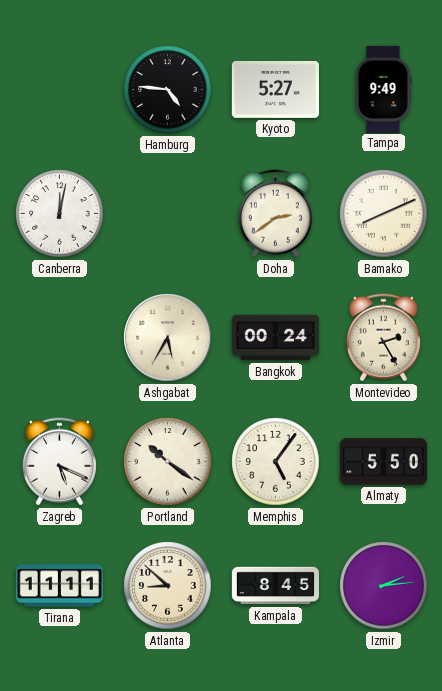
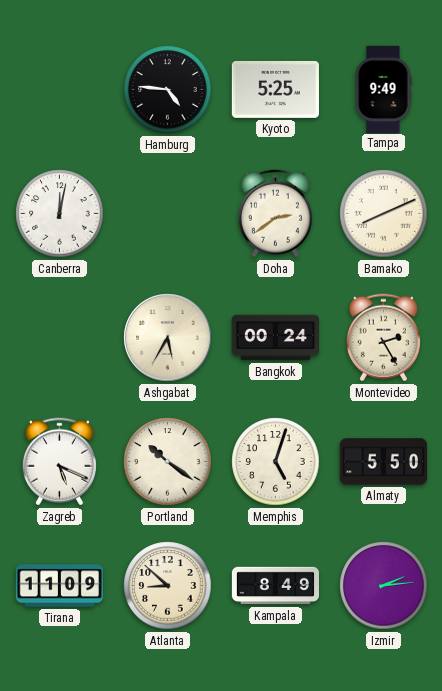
Kyoto: 5:27 -> 5:25 (275, 89)
Memphis: 5:06 -> 5:03 (276, 462)
Tirana: 11:11 -> 11:09 (59, 586)
Kampala: 8:45 -> 8:49 (275, 586)
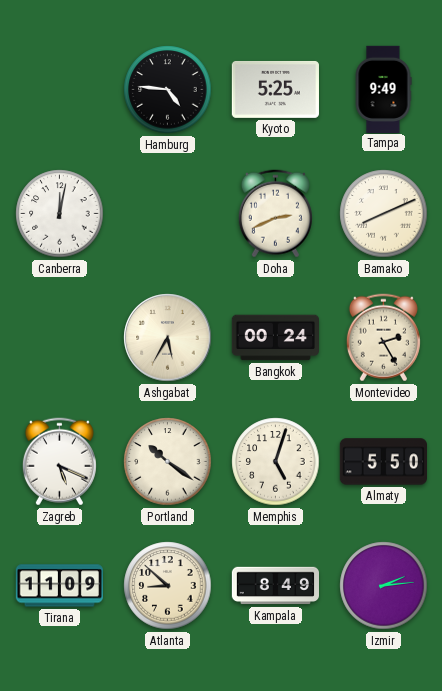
Doha: 2:39 -> 2:41 (275, 214)
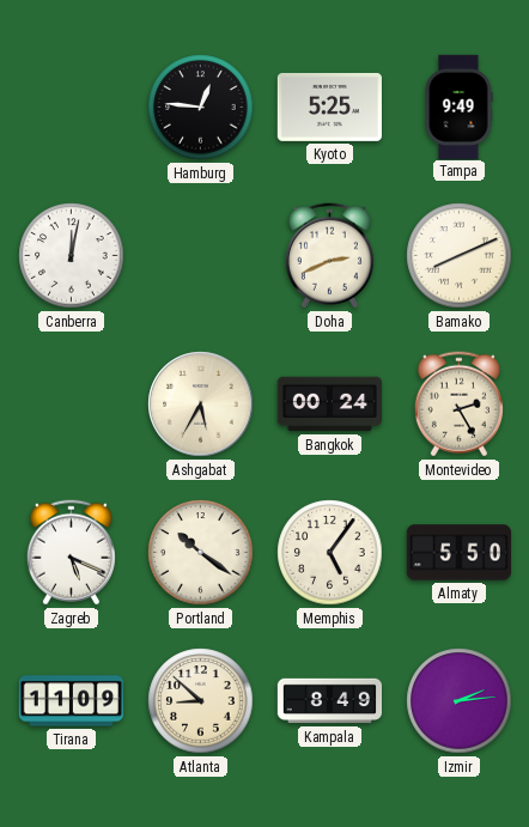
Hamburg: 4:46 -> 12:46 (201, 108)
Memphis: 5:03 -> 5:06 (330, 553)
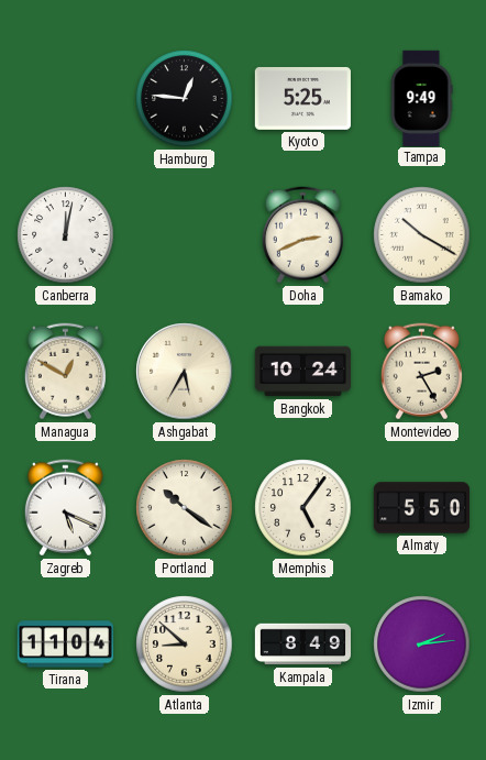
Bamako: 8:11 -> 10:20 (422, 235)
Managua: none -> 12:50 (65, 372)
Bangkok: 00:24 -> 10:24 (302, 372)
Tirana: 11:09 -> 11:04 (65, 645)
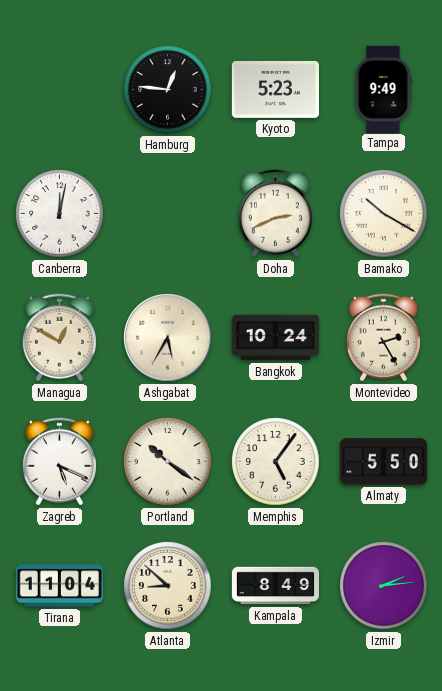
Kyoto: 5:25 -> 5:23 (275, 89)
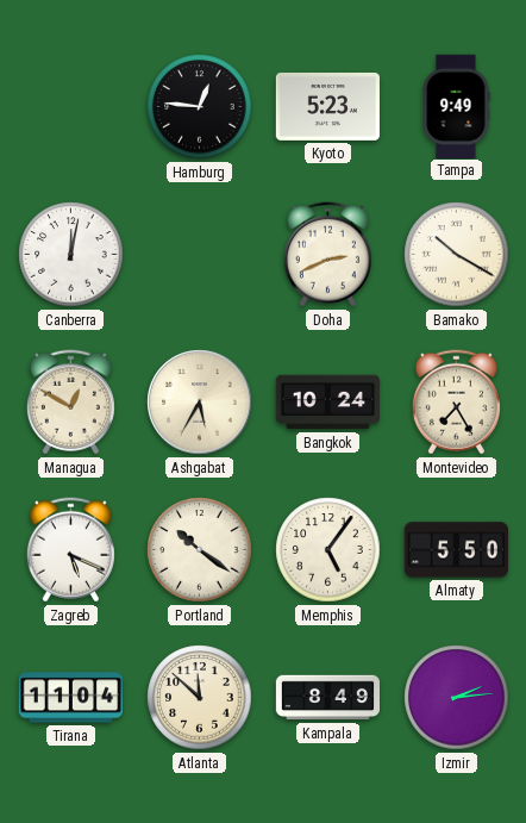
Montevideo: 2:25 -> 7:25 (456, 403)
Atlanta: 8:52 -> 11:52 (200, 698)
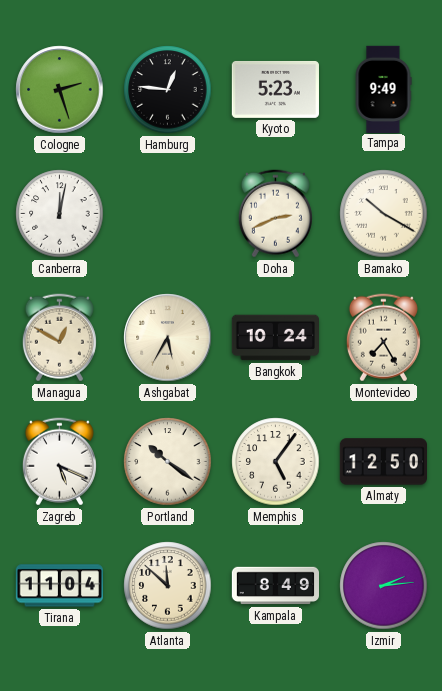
Cologne: none -> 2:27 (60, 90)
Almaty: 5:50 -> 12:50 (383, 462)
